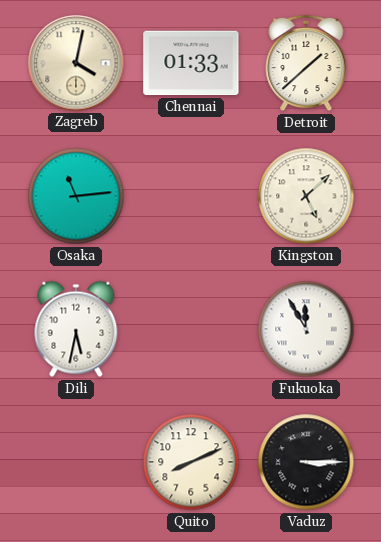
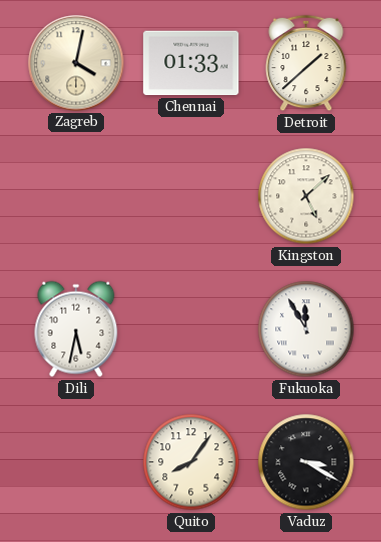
Osaka: 11:14 -> none (76, 196)
Quito: 8:11 -> 8:06 (191, 462)
Vaduz: 3:15 -> 3:20 (306, 462)
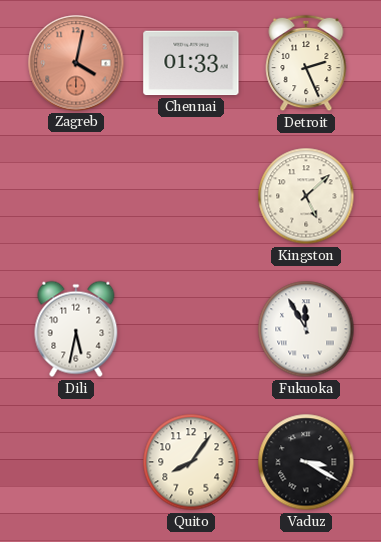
Zagreb dial: cream -> salmon (76, 63)
Detroit: 1:38 -> 2:26 (306, 63)
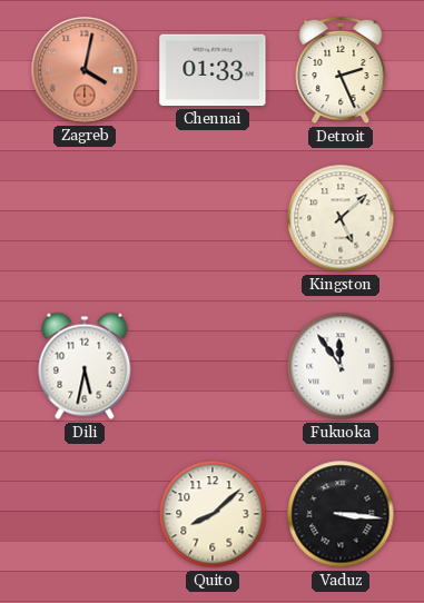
Fukuoka: 11:55 -> 11:54 (341, 366)
Quito: 8:06 -> 8:08 (213, 514)
Vaduz: 3:20 -> 3:16 (341, 514)
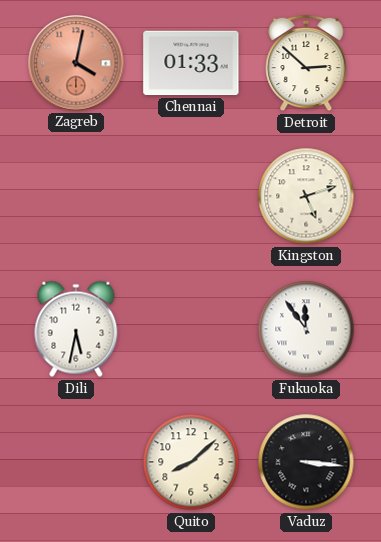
Detroit: 2:26 -> 2:52 (306, 63)
Kingston: 5:08 -> 5:12 (306, 196)
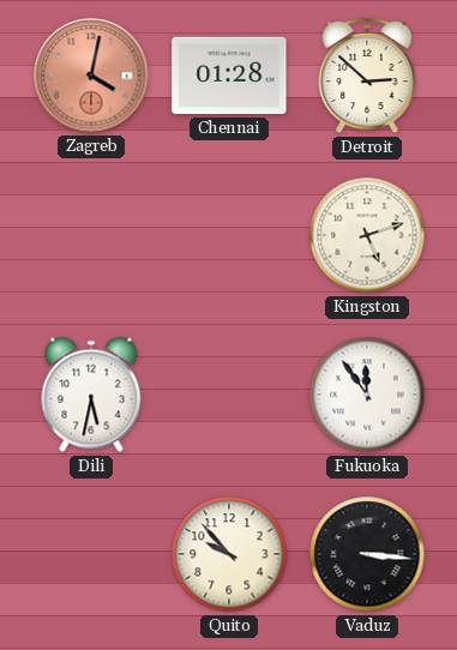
Chennai: 01:33 -> 01:28 (229, 76)
Quito: 8:08 -> 9:53 (229, 554)
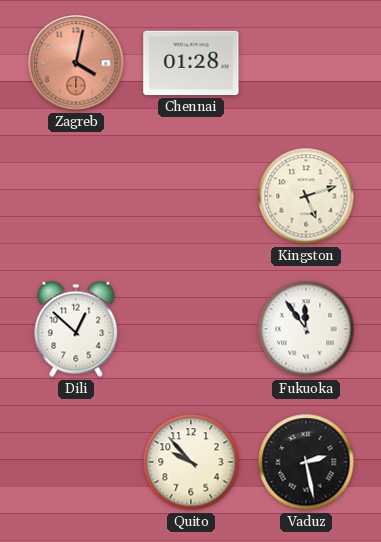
Detroit: 2:52 -> none (367, 76)
Dili: 5:32 -> 12:52 (76, 329)
Vaduz: 3:16 -> 2:28 (306, 462)
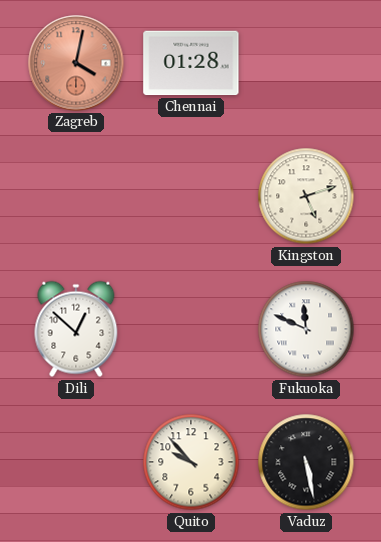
Fukuoka: 11:54 -> 11:49 (306, 329)
Vaduz: 2:28 -> 5:28 (306, 462)
